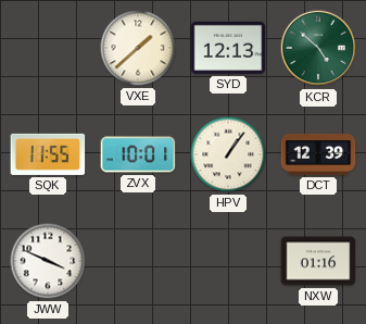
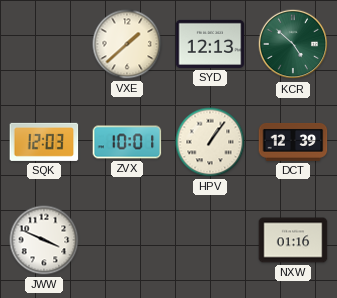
SQK: 11:55 -> 12:03 (44, 142)
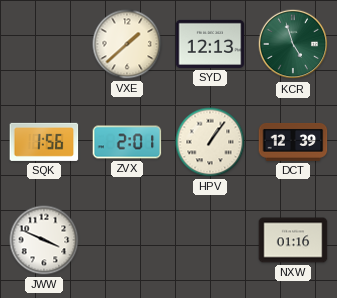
KCR: 4:52 -> 4:57 (293, 44)
SQK: 12:03 -> 1:56 (44, 142)
ZVX: 10:01 -> 2:01 (127, 142)
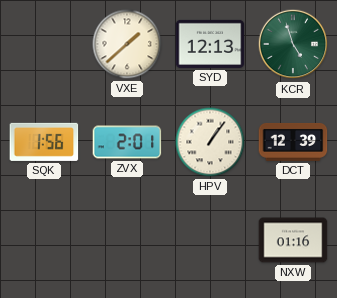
JWW: 3:49 -> none (44, 240)
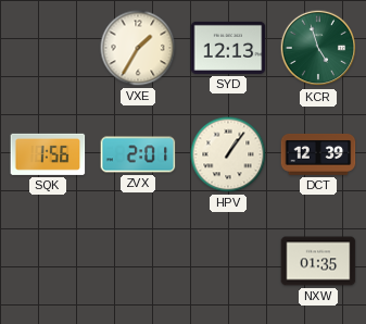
VXE: 1:38 -> 1:35 (138, 48)
NXW: 01:16 -> 01:35 (318, 261)
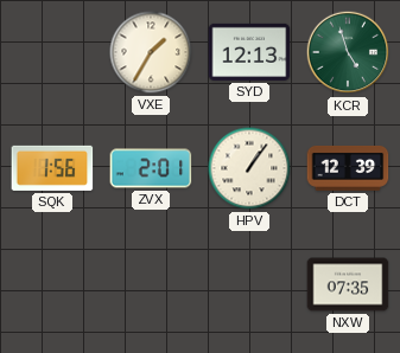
NXW: 01:35 -> 07:35 (348, 284)
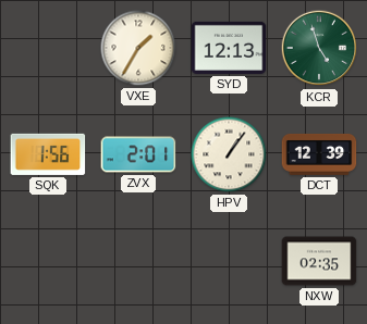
NXW: 07:35 -> 02:35 (319, 261)
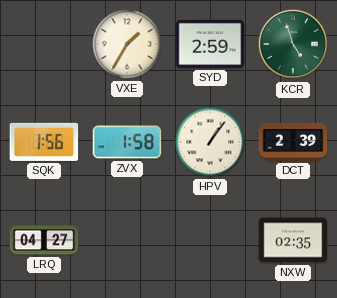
SYD: 12:13 -> 2:59 (210, 44)
ZVX: 2:01 -> 1:58 (127, 142)
DCT: 12:39 -> 2:39 (293, 142)
LRQ: none -> 04:27 (44, 240)
